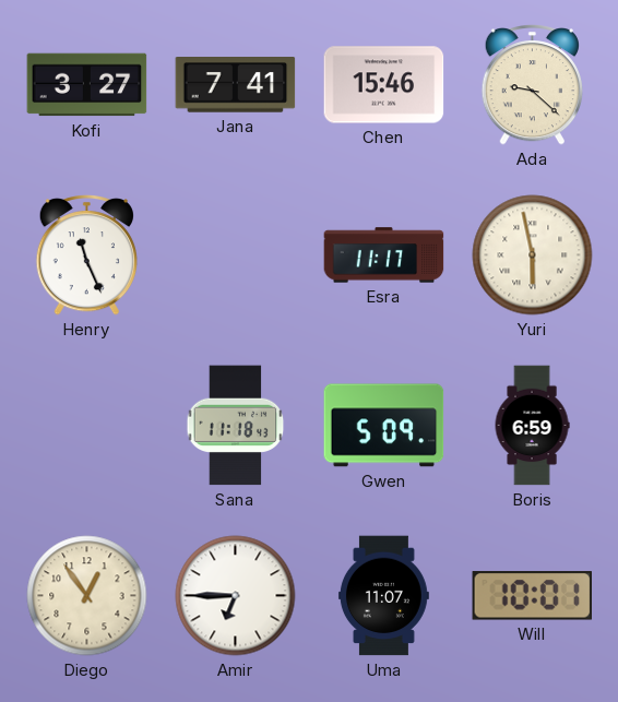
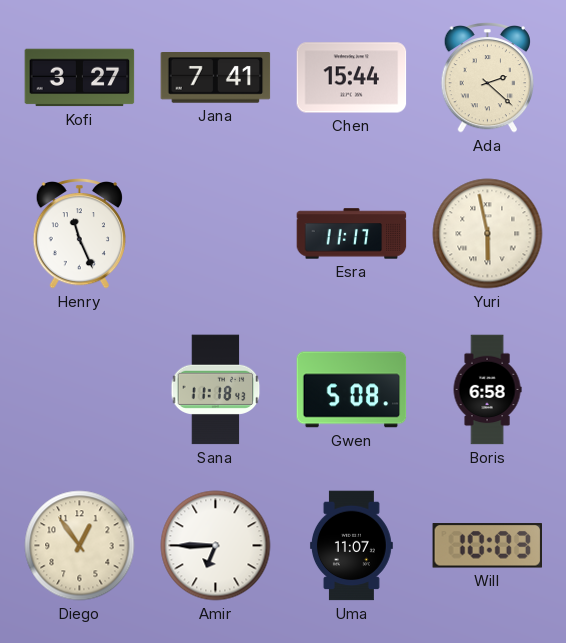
Chen: 15:46 -> 15:44 (352, 78)
Ada: 9:22 -> 2:22 (487, 78)
Gwen: 5:09 -> 5:08 (352, 390)
Boris: 6:59 -> 6:58 (487, 390)
Will: 10:01 -> 10:03 (488, 546)
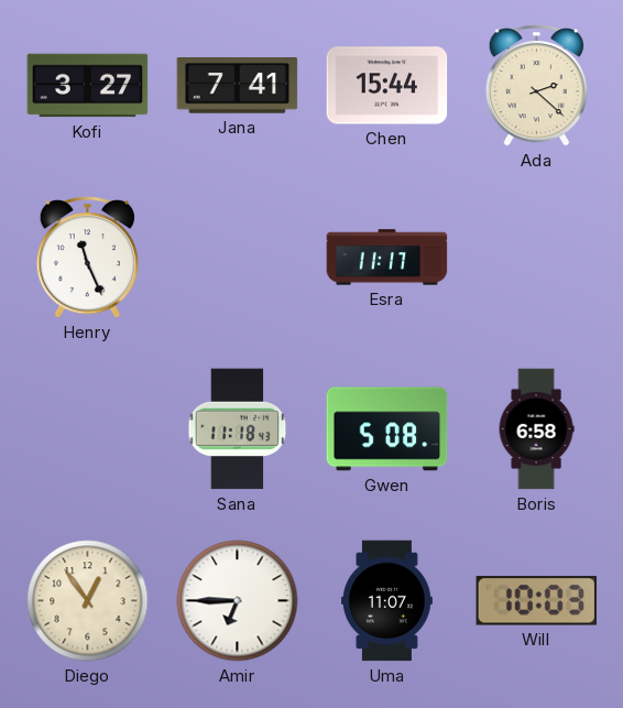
Yuri: 5:58 -> none (488, 234)
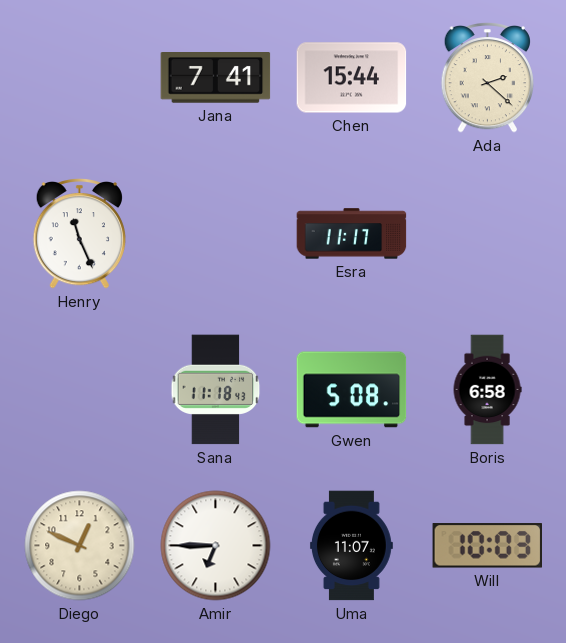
Kofi: 3:27 -> none (88, 86)
Diego: 12:54 -> 12:49 (80, 546)
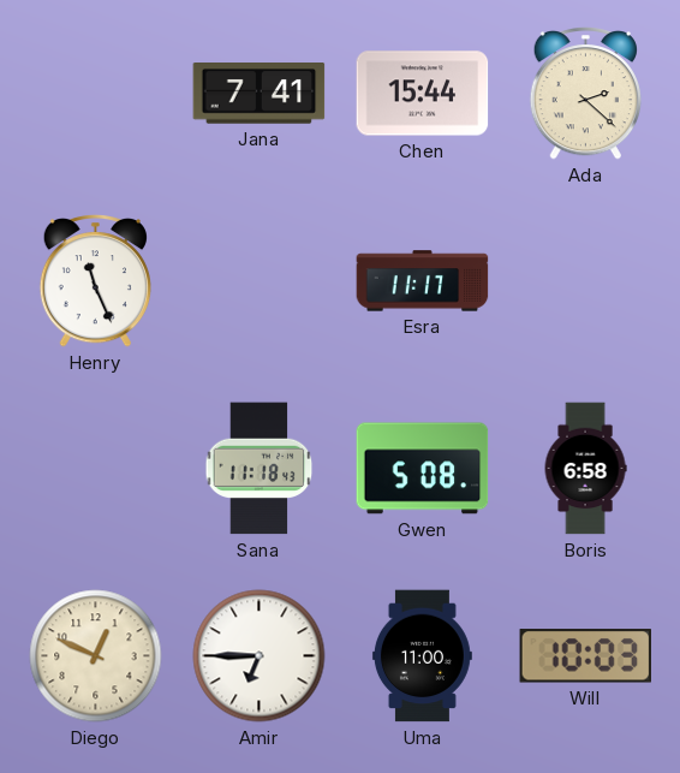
Uma: 11:07 -> 11:00 (422, 656)
